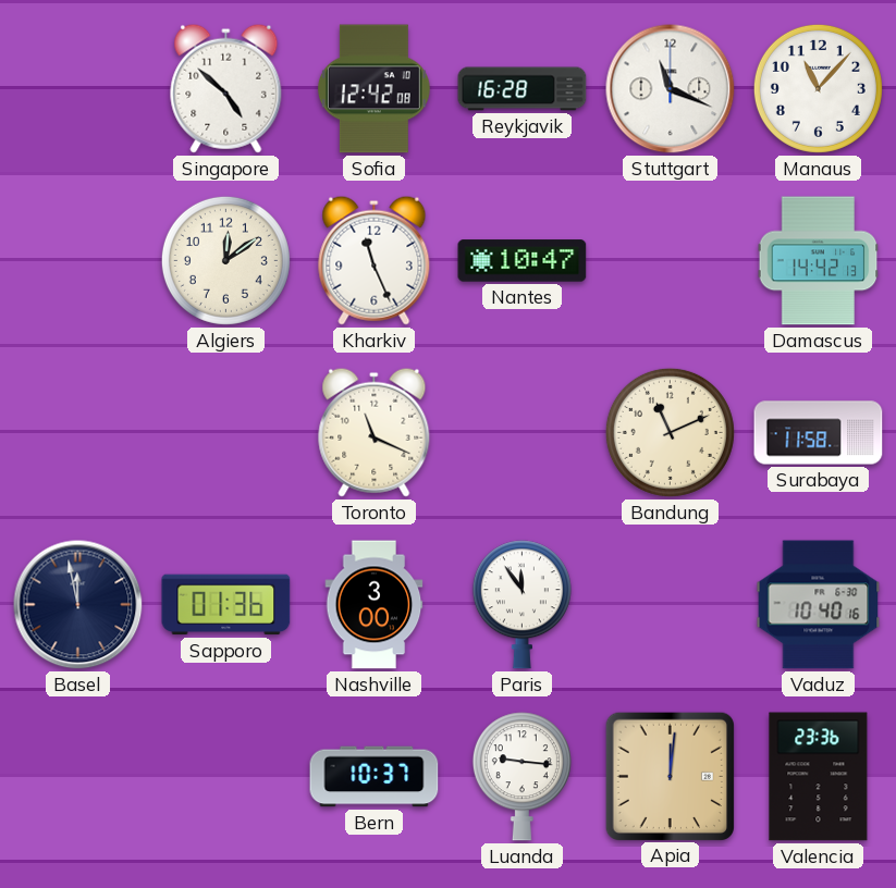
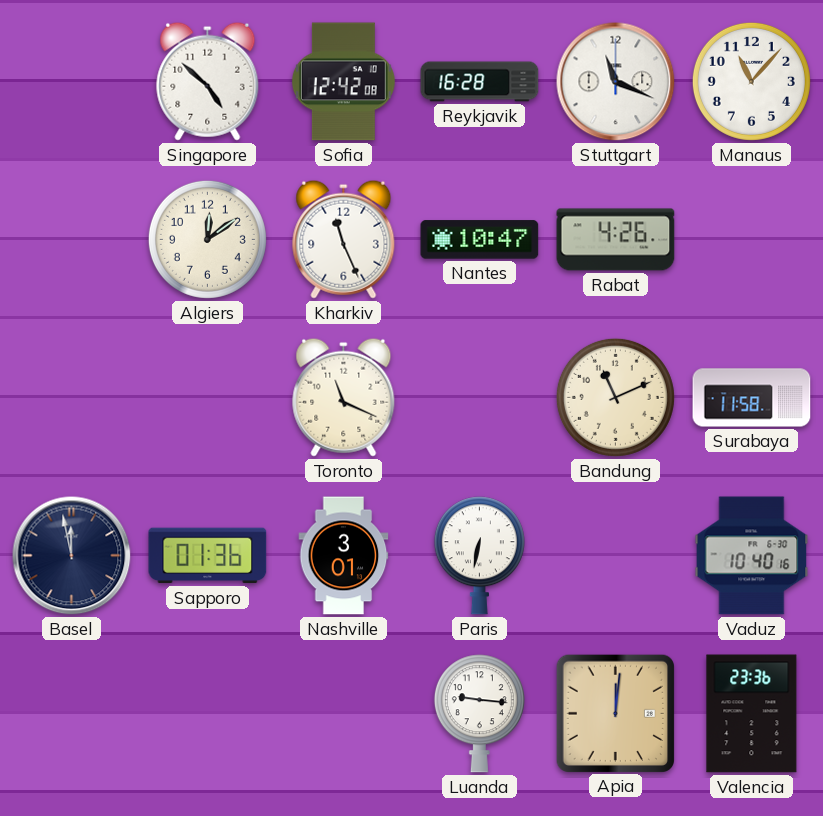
Rabat: none -> 4:26 (616, 240)
Damascus: 14:42 -> none (819, 261)
Nashville: 3:00 -> 3:01 (344, 556)
Paris: 11:54 -> 6:32 (479, 556)
Bern: 10:37 -> none (375, 777)
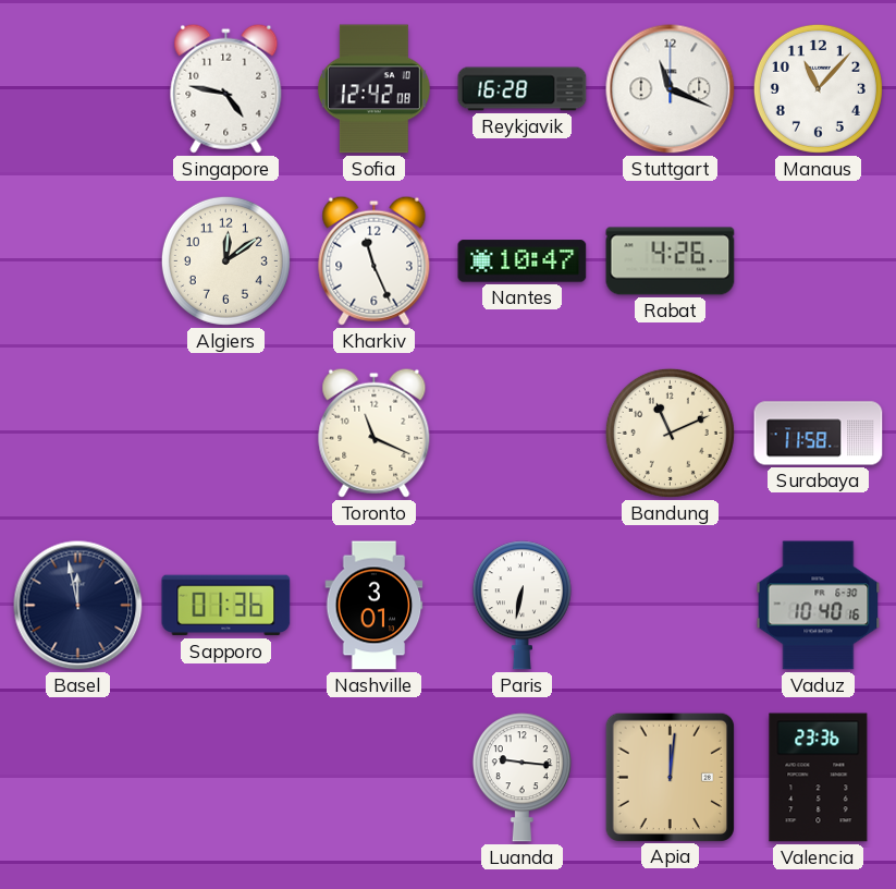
Singapore: 4:52 -> 4:47 (226, 88)
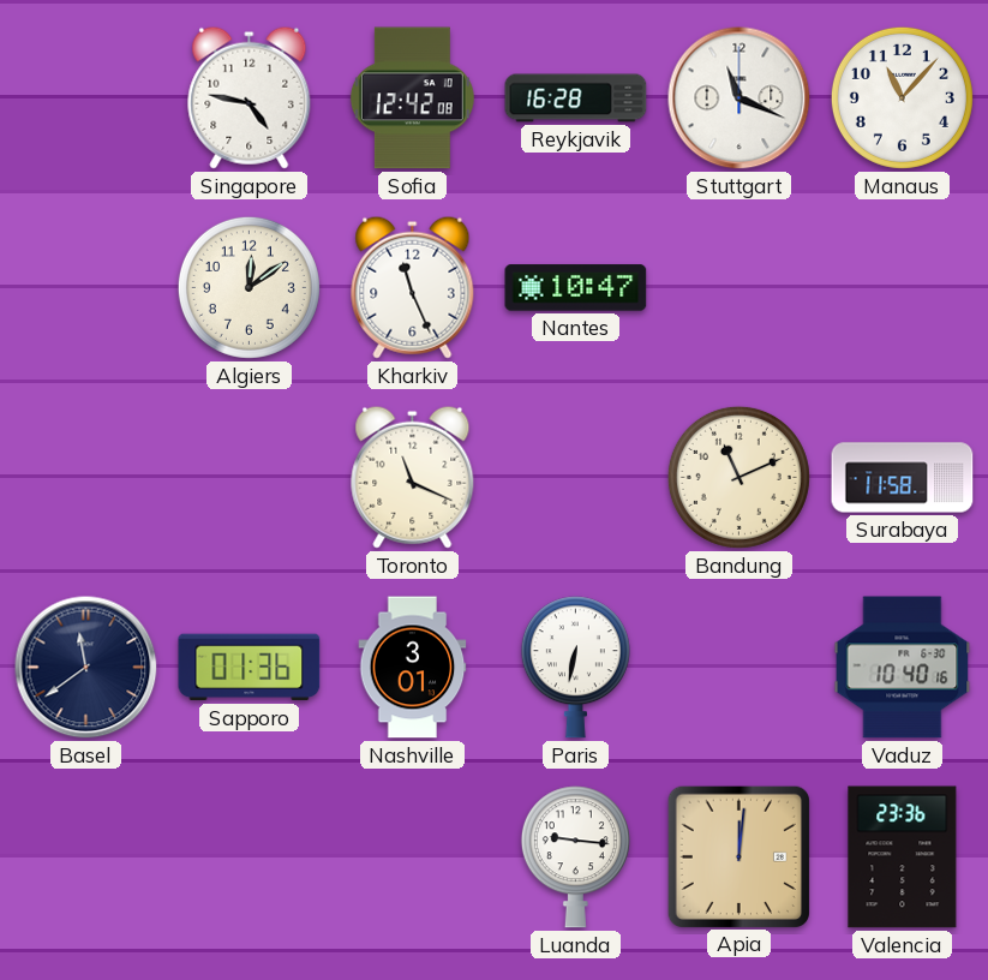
Rabat: 4:26 -> none (671, 261)
Basel: 11:58 -> 11:39 (86, 668)
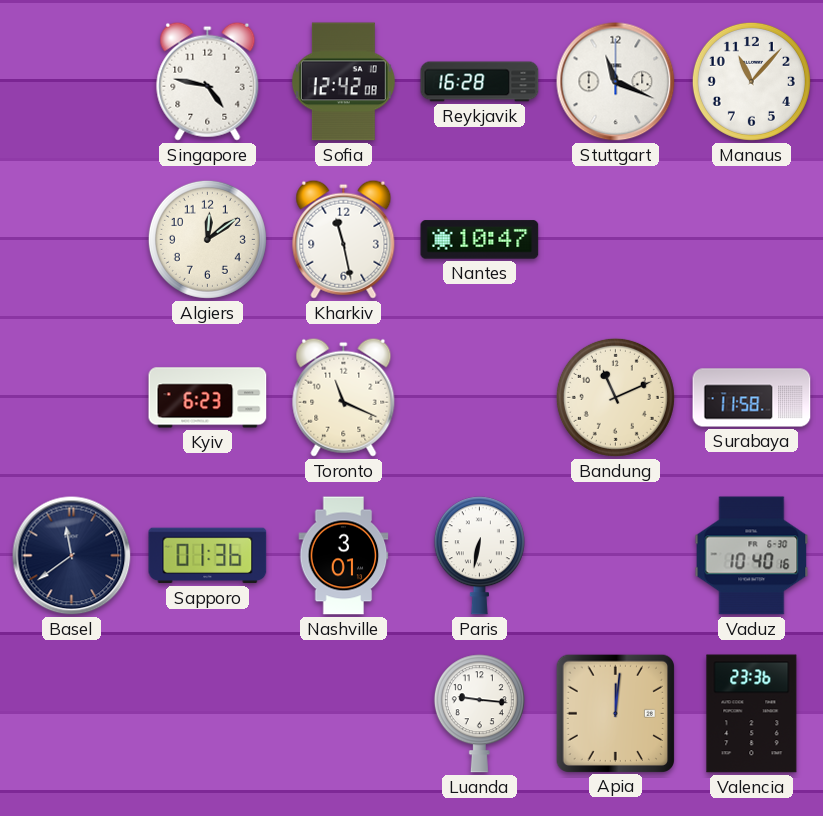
Kharkiv: 11:26 -> 11:28 (344, 239)
Kyiv: none -> 6:23 (208, 398)
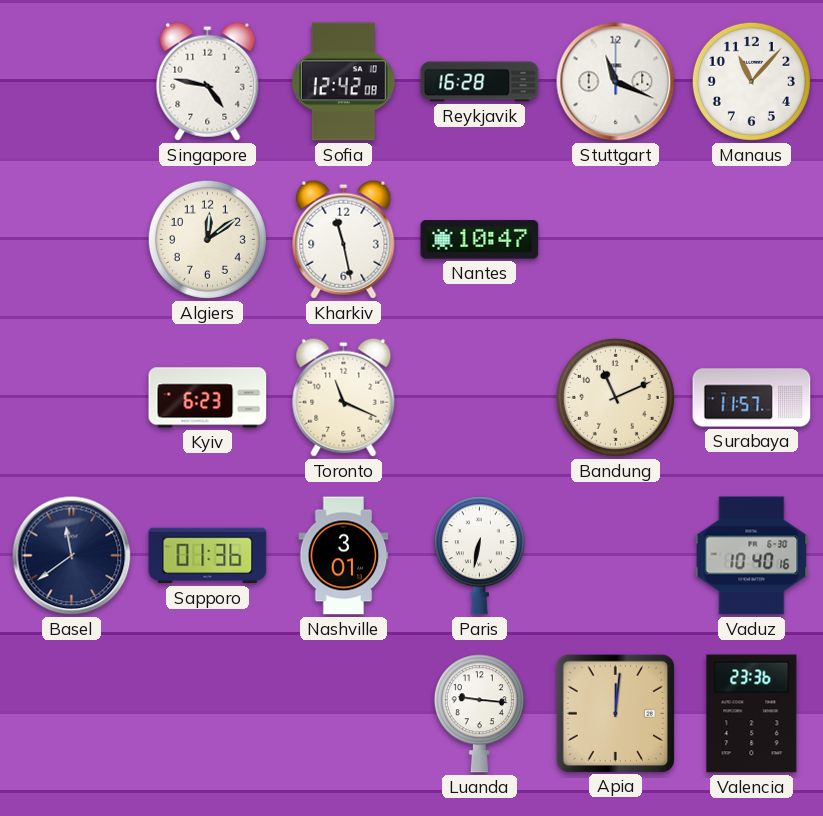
Surabaya: 11:58 -> 11:57 (752, 398)
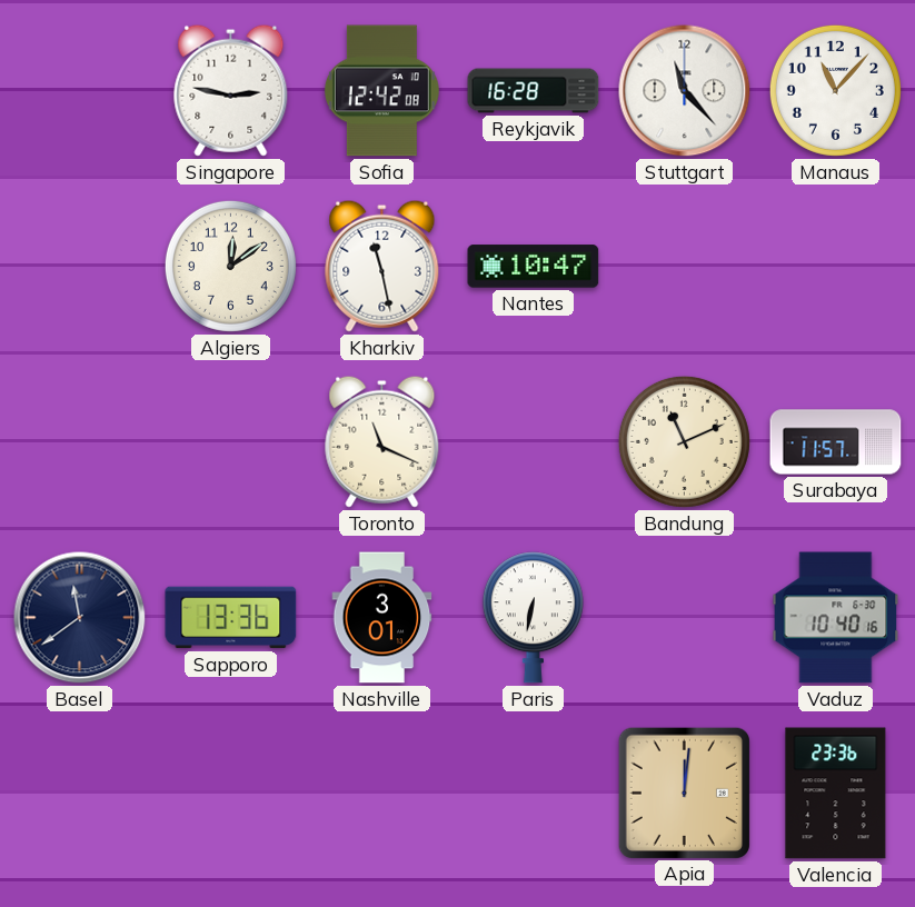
Singapore: 4:47 -> 2:47 (231, 90)
Stuttgart: 11:19 -> 11:23 (685, 91)
Kyiv: 6:23 -> none (208, 398)
Sapporo: 01:36 -> 13:36 (231, 618)
Luanda: 9:16 -> none (479, 714)
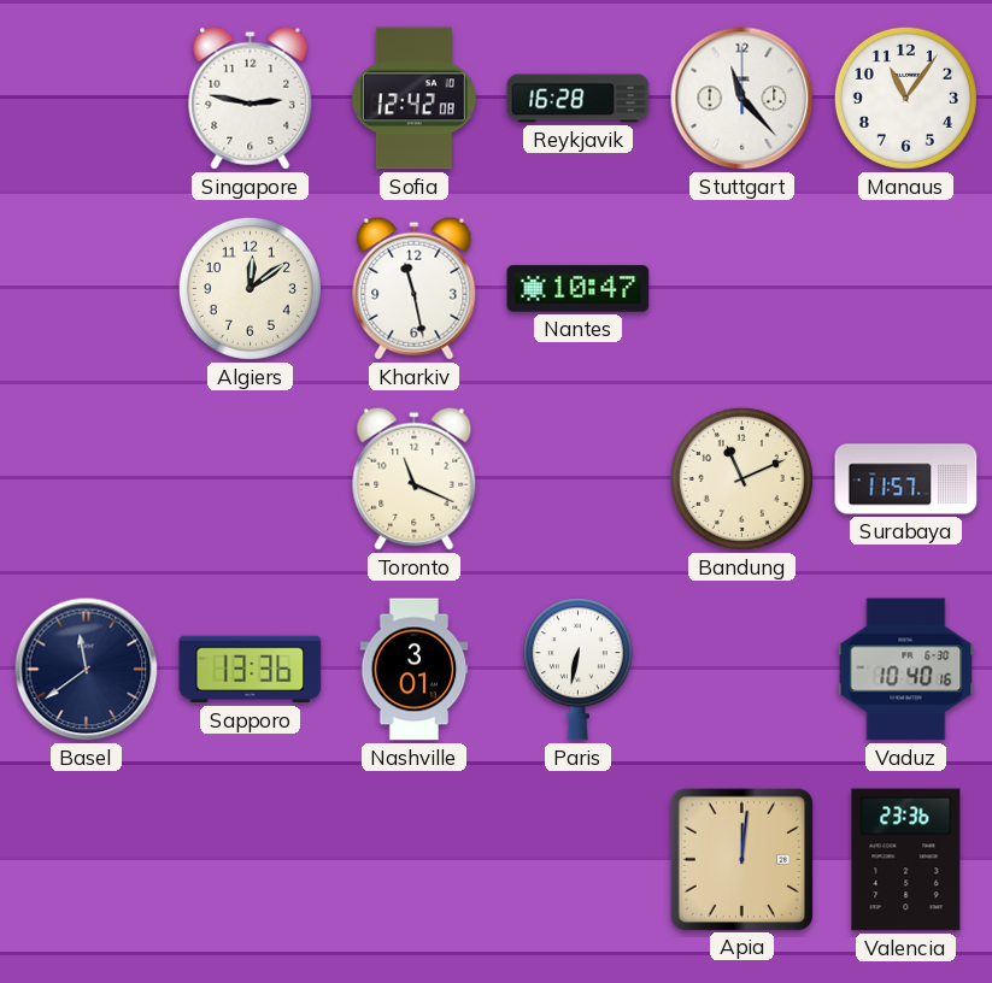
Manaus: 11:07 -> 11:06 (905, 98)
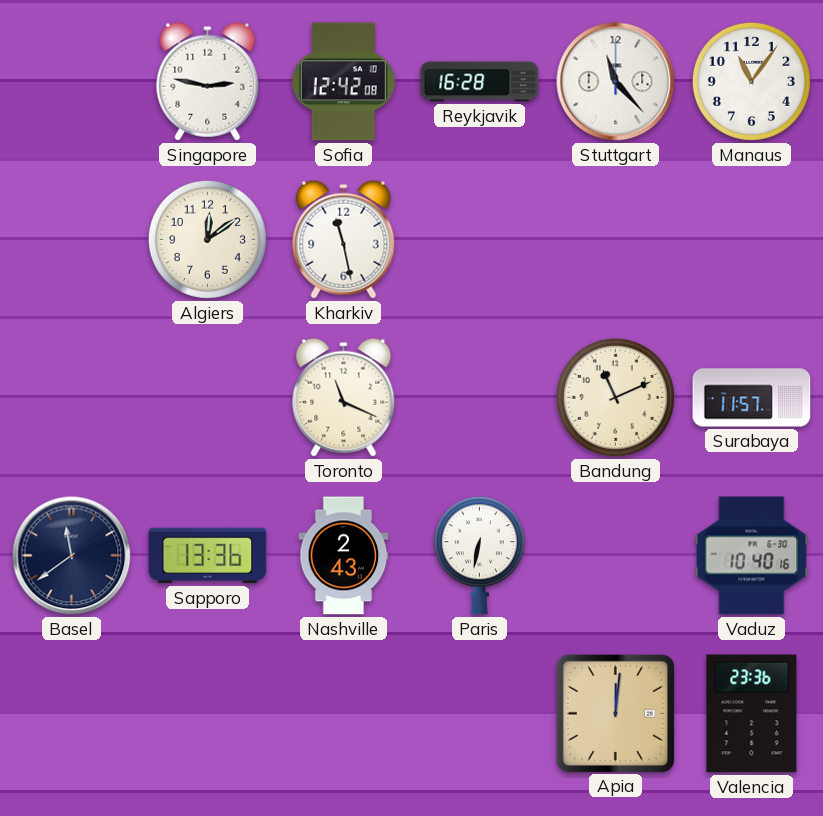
Nantes: 10:47 -> none (579, 289)
Nashville: 3:01 -> 2:43 (344, 556)
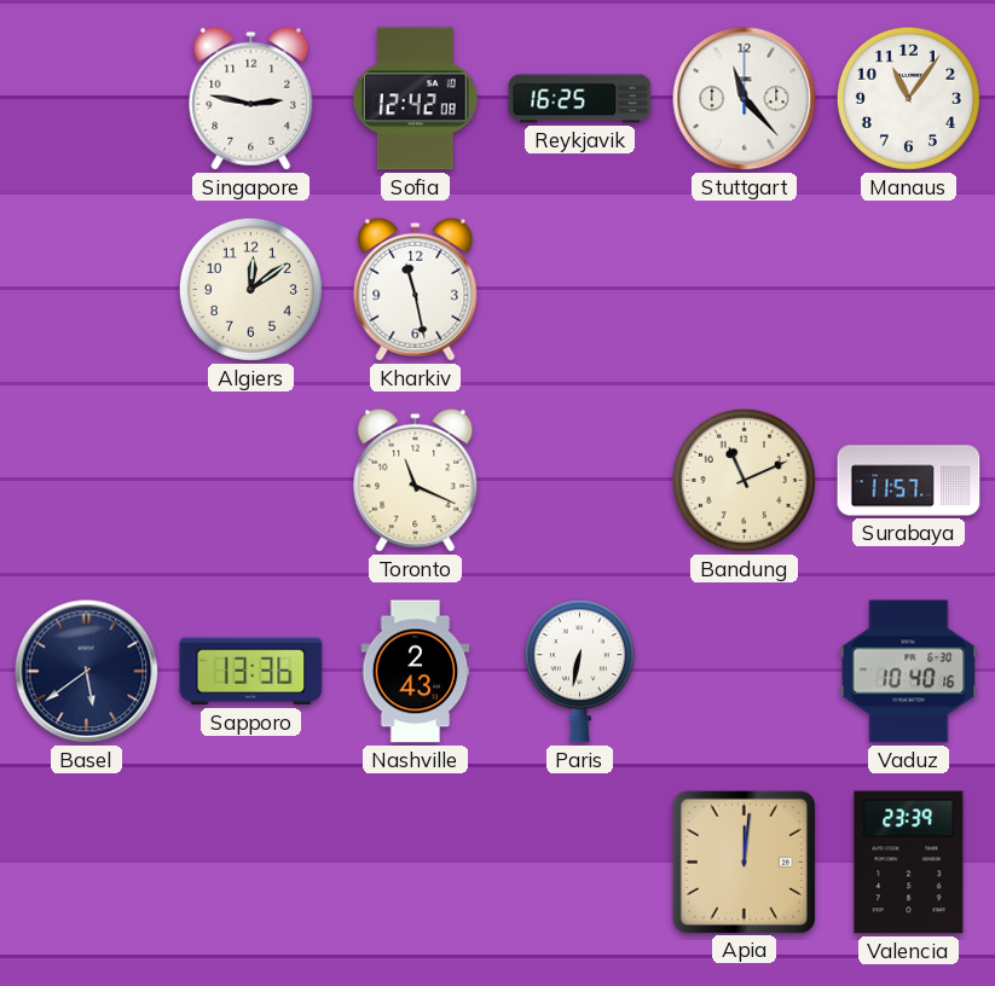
Reykjavik: 16:28 -> 16:25 (580, 99)
Basel: 11:39 -> 5:39 (87, 672)
Valencia: 23:36 -> 23:39 (909, 863)
